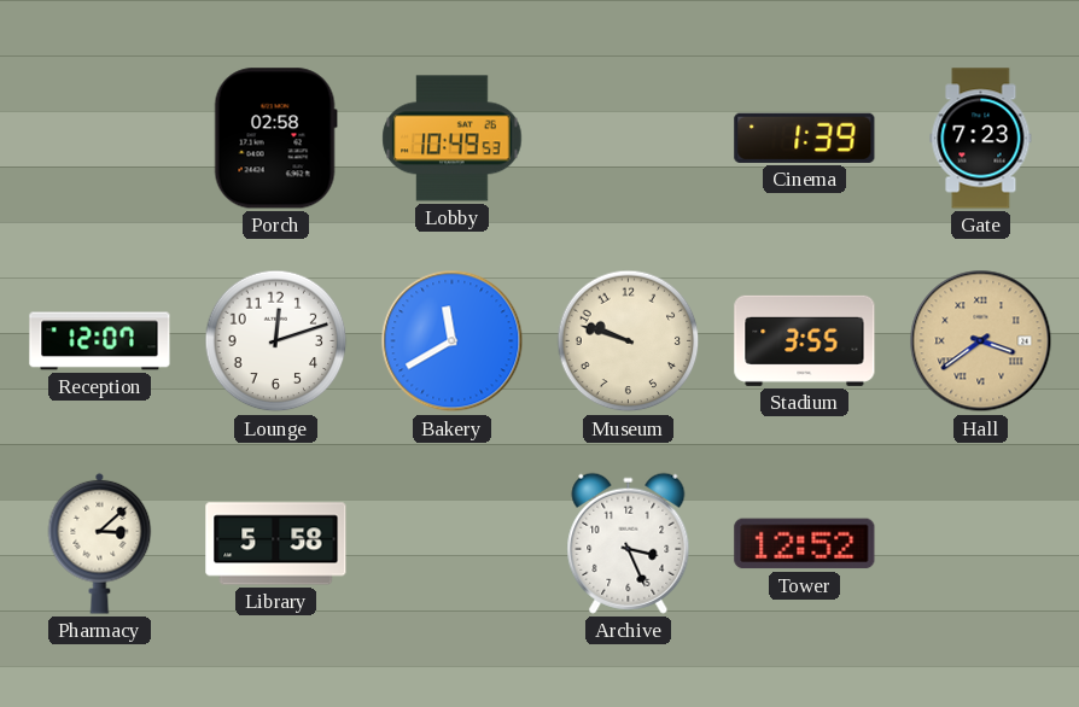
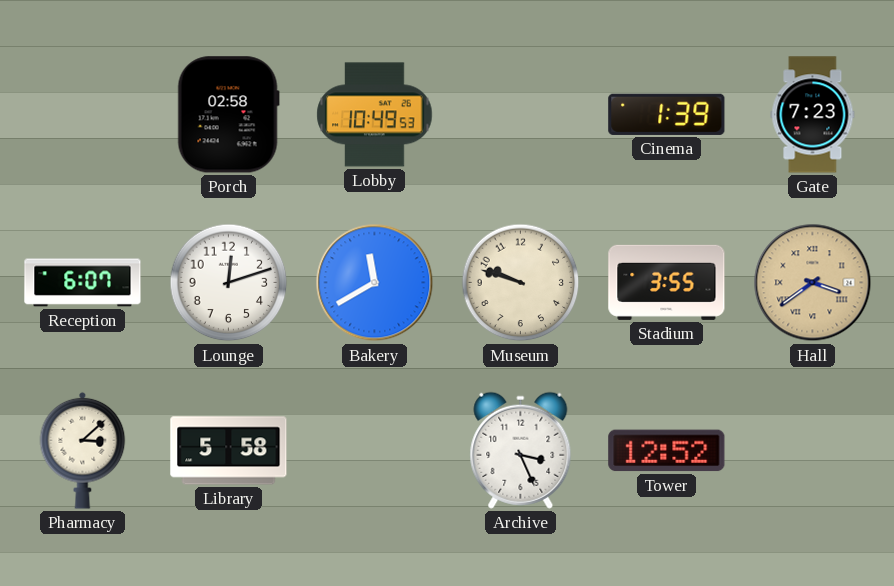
Reception: 12:07 -> 6:07 (83, 283)
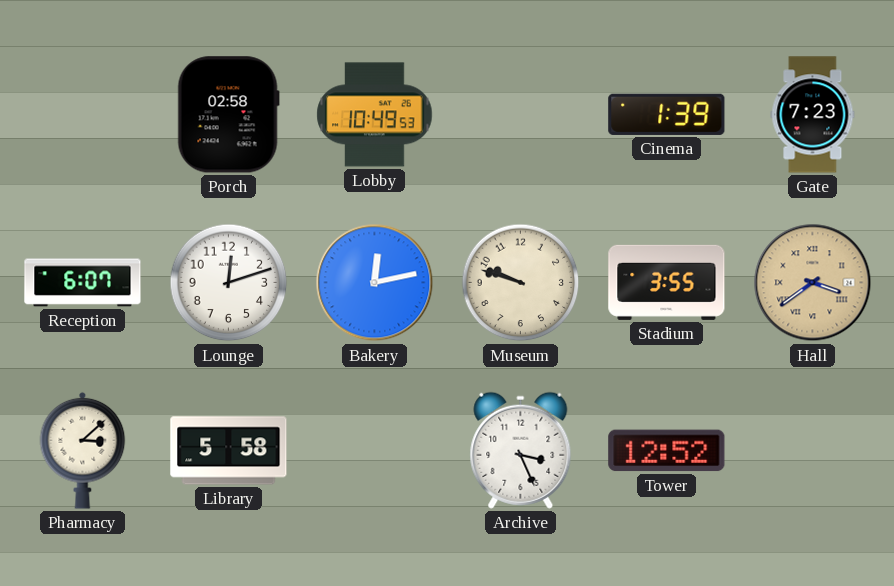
Bakery: 11:40 -> 12:13 (375, 283)
